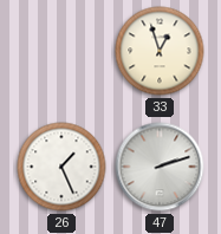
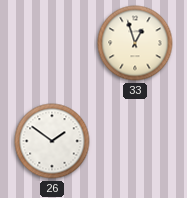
26: 1:26 -> 1:51 (52, 141)
47: 2:12 -> none (160, 167)
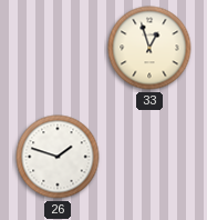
26: 1:51 -> 1:48 (58, 157)
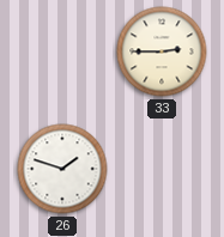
33: 12:57 -> 2:45 (162, 51)
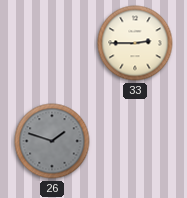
26 dial: white -> grey (52, 141)
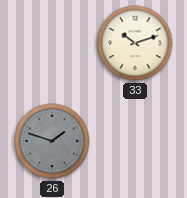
33: 2:45 -> 10:12 (135, 43)
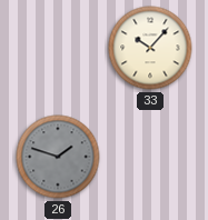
33: 10:12 -> 10:07 (150, 48)
